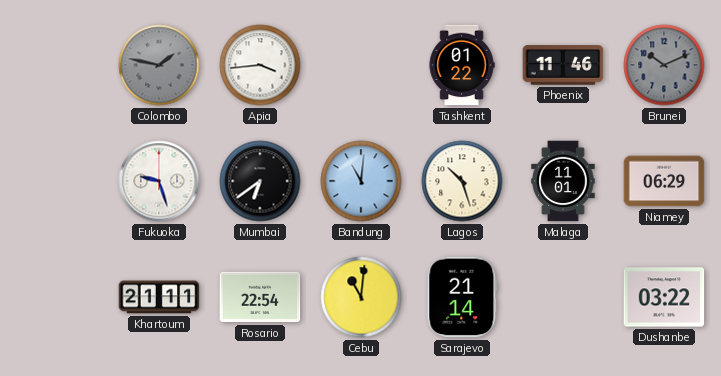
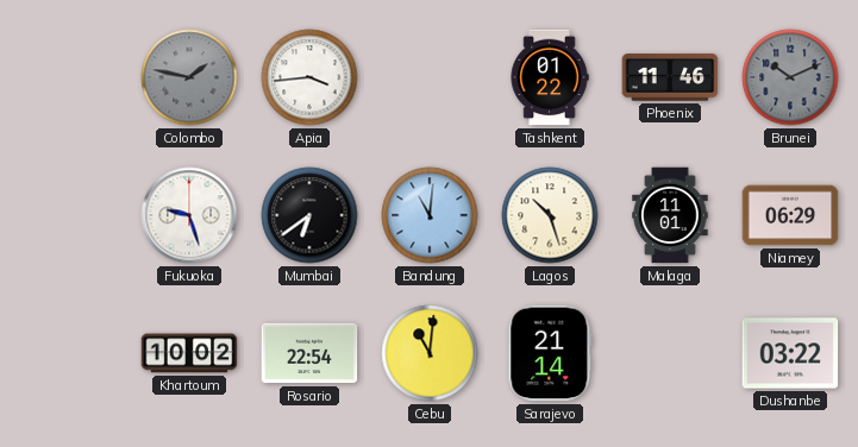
Khartoum: 21:11 -> 10:02 (189, 353)
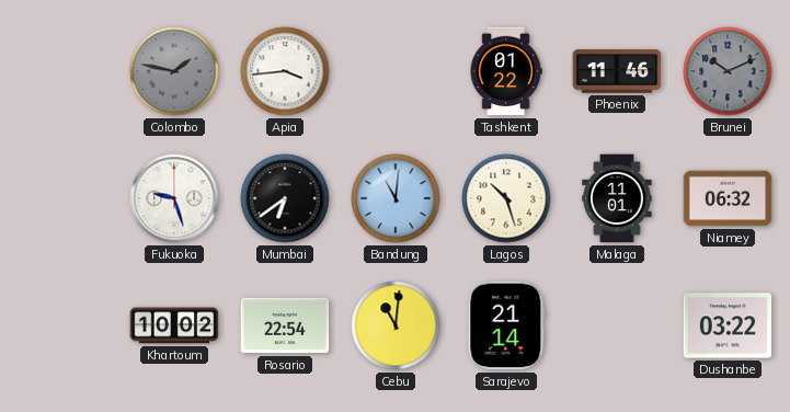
Niamey: 06:29 -> 06:32 (728, 198)
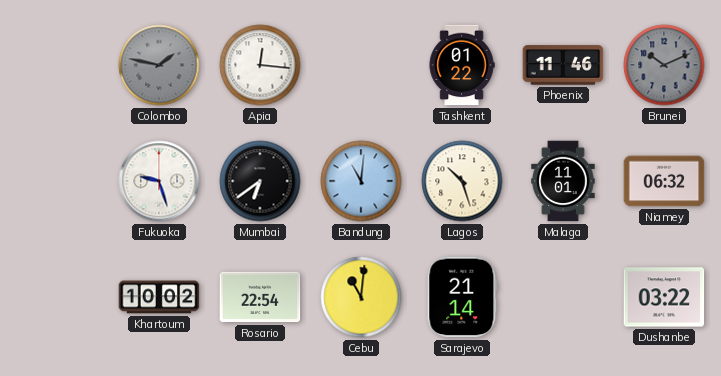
Apia: 3:44 -> 12:16 (260, 65)
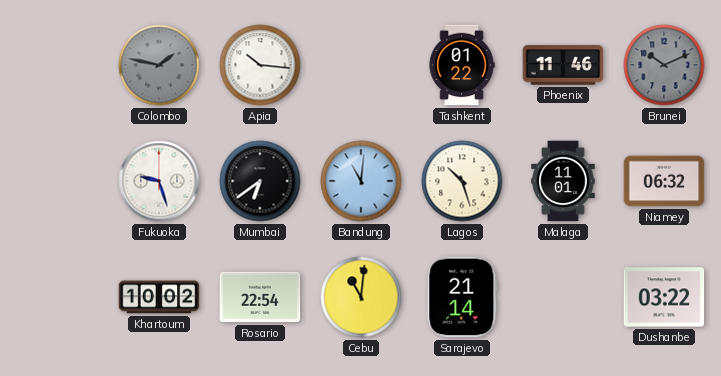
Apia: 12:16 -> 10:16 (260, 65)
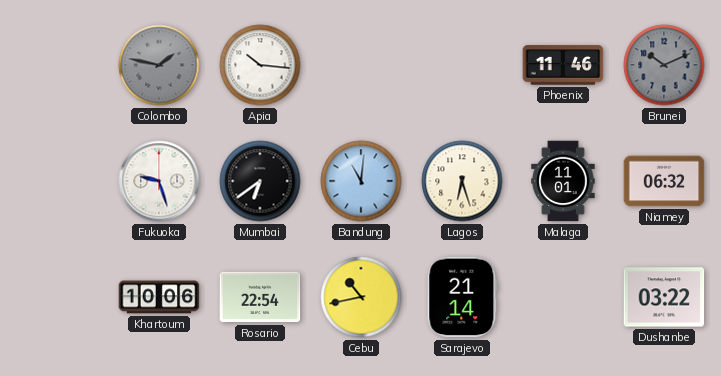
Tashkent: 01:22 -> none (462, 65)
Lagos: 10:27 -> 6:27 (462, 181)
Khartoum: 10:02 -> 10:06 (159, 297)
Cebu: 11:01 -> 10:43 (361, 297)
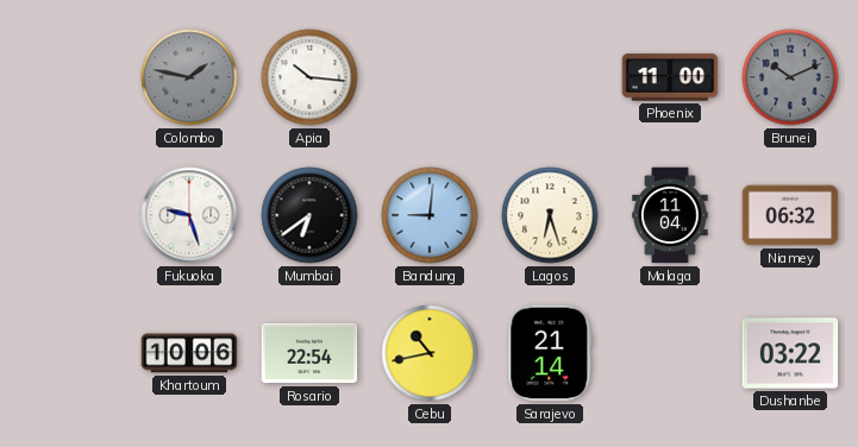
Phoenix: 11:46 -> 11:00 (670, 77)
Bandung: 11:01 -> 9:01 (430, 215)
Malaga: 11:01 -> 11:04 (670, 215)
